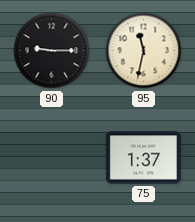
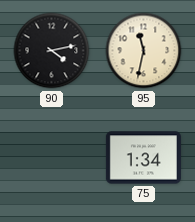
90: 9:15 -> 4:13 (52, 51)
75: 1:37 -> 1:34 (143, 158)
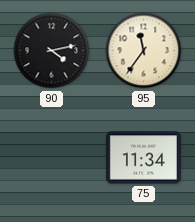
95: 11:32 -> 11:36 (144, 51)
75: 1:34 -> 11:34 (143, 158)
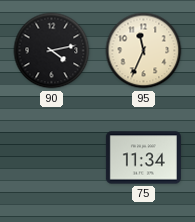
95: 11:36 -> 11:34 (144, 51)
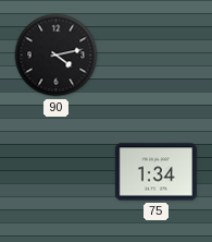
95: 11:34 -> none (144, 51)
75: 11:34 -> 1:34 (155, 172)
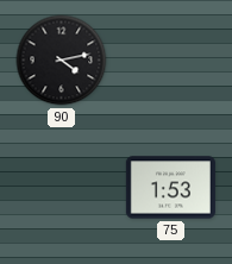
75: 1:34 -> 1:53 (170, 188)
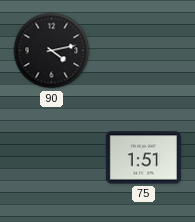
75: 1:53 -> 1:51 (143, 158)
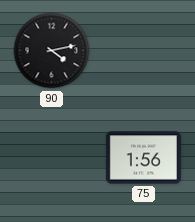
75: 1:51 -> 1:56 (143, 158)
